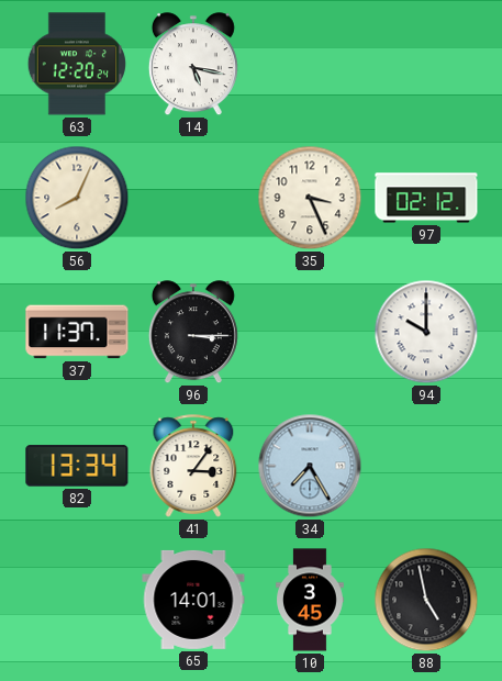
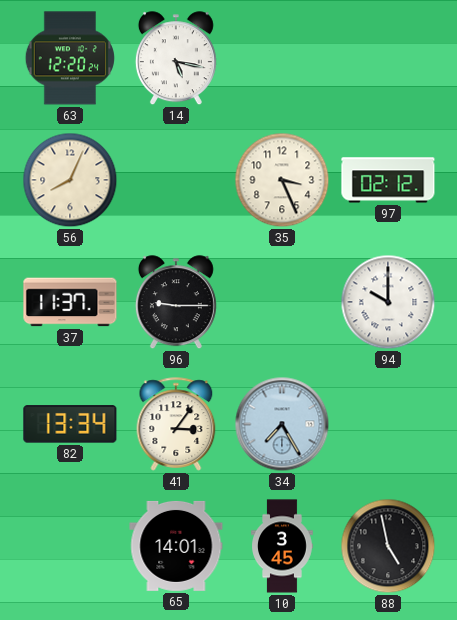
96: 3:15 -> 9:15 (176, 303)
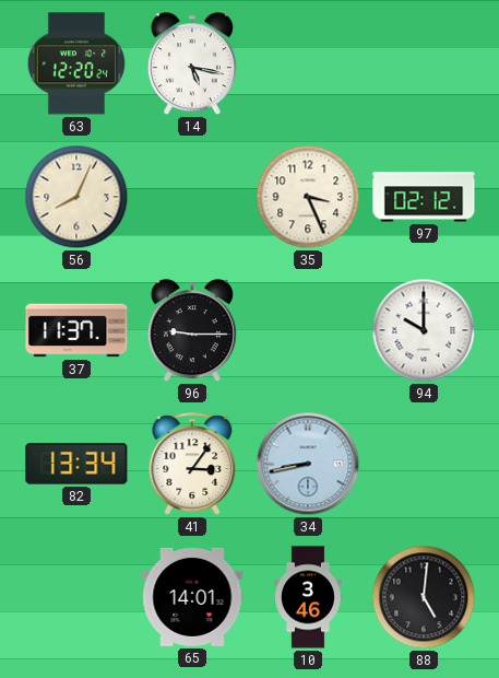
34: 7:25 -> 8:43 (308, 464)
10: 3:45 -> 3:46 (308, 597)
88: 4:58 -> 5:01 (424, 597)
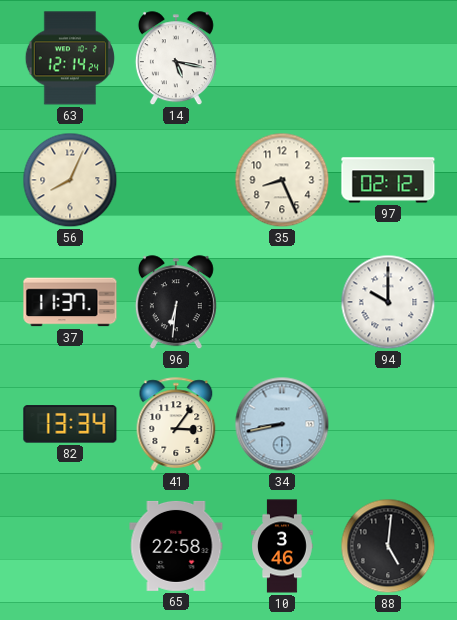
63: 12:20 -> 12:14 (70, 58)
35: 3:26 -> 8:26 (282, 180)
96: 9:15 -> 6:31 (176, 303)
65: 14:01 -> 22:58 (176, 546)
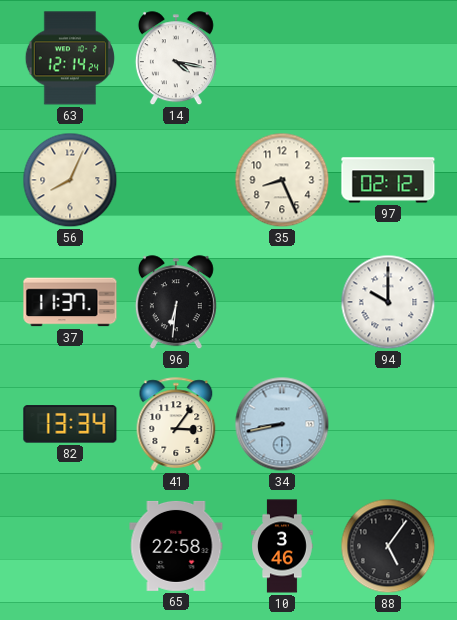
14: 5:17 -> 4:17 (176, 59)
88: 5:01 -> 5:06 (388, 546)
